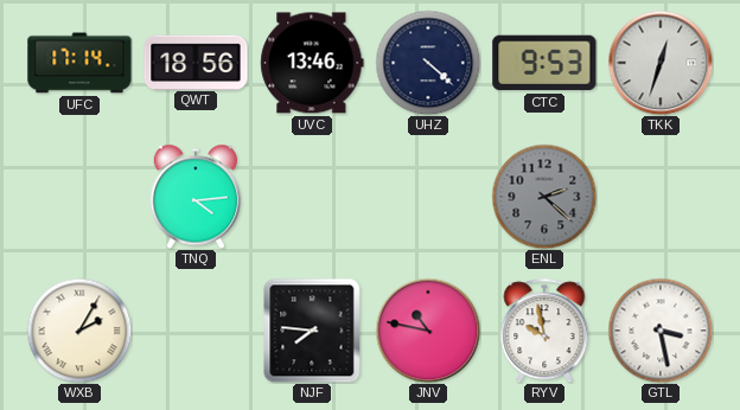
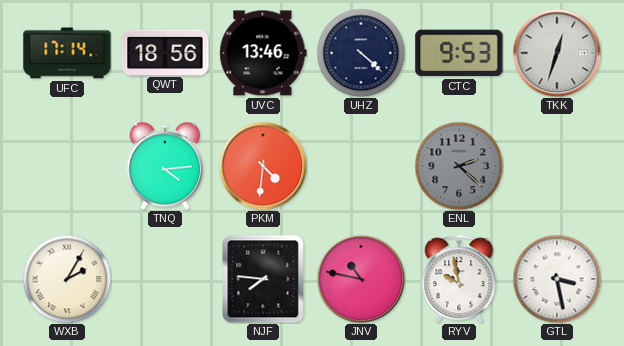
PKM: none -> 4:31 (263, 166)
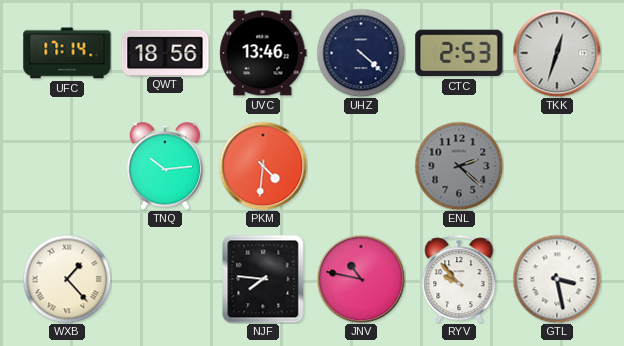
CTC: 9:53 -> 2:53 (459, 53)
TNQ: 4:14 -> 10:14 (164, 166)
WXB: 2:05 -> 1:23 (67, 279)
RYV: 9:58 -> 9:53 (459, 279)
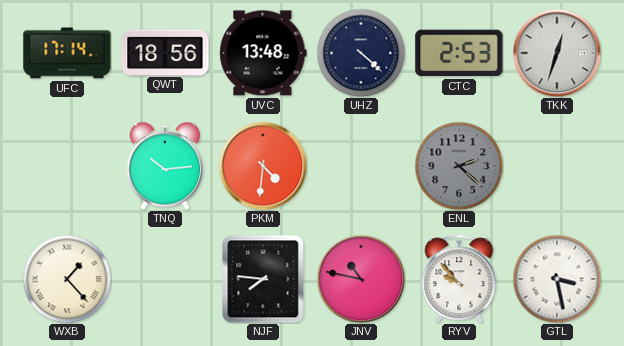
UVC: 13:46 -> 13:48 (263, 53)
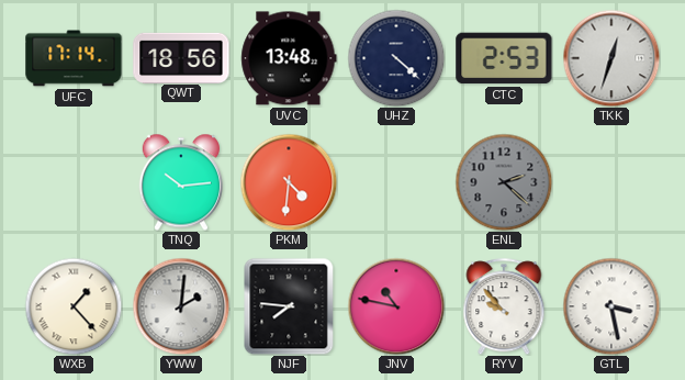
YWW: none -> 2:01 (181, 306)
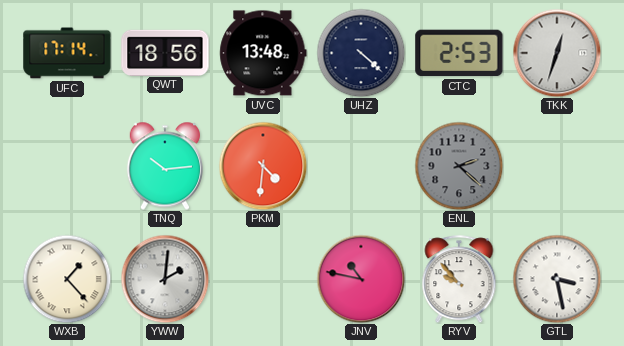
NJF: 7:46 -> none (289, 306)
